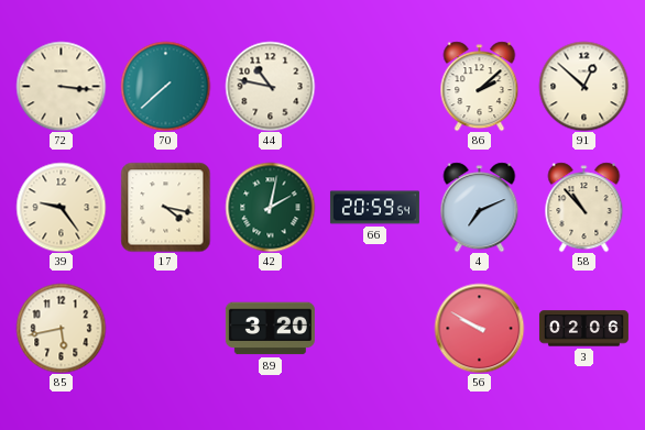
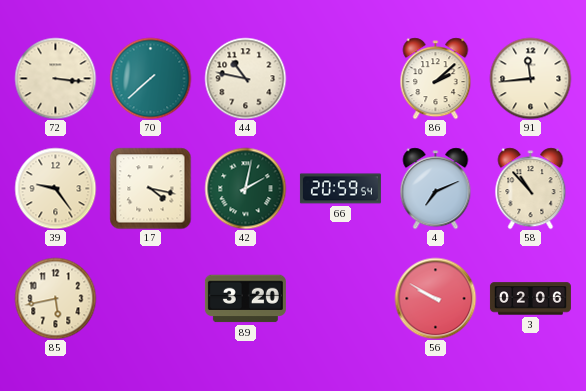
91: 12:52 -> 11:44 (530, 78)
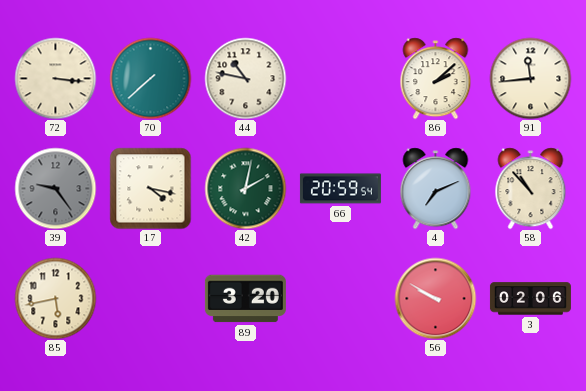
39 dial: cream -> grey (55, 188)
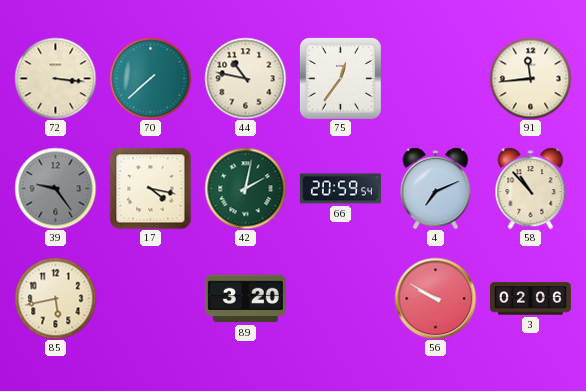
75: none -> 12:36 (340, 78)
86: 2:08 -> none (436, 78)
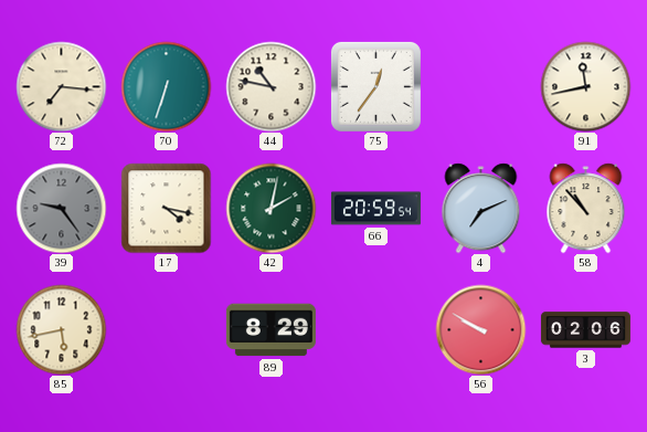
72: 3:16 -> 7:16 (61, 86)
70: 7:38 -> 6:33 (166, 86)
91: 11:44 -> 11:43 (585, 86)
89: 3:20 -> 8:29 (271, 330)
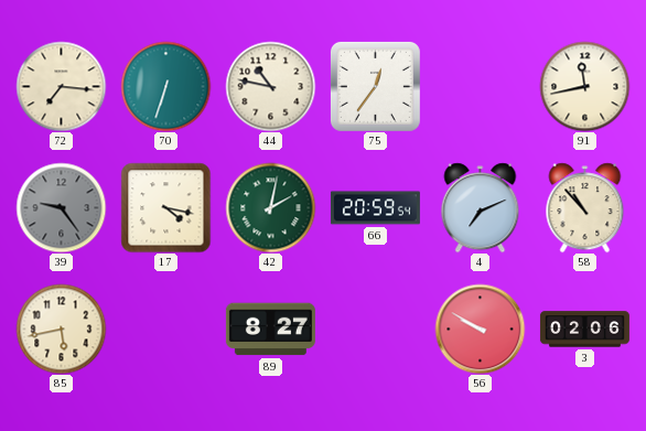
89: 8:29 -> 8:27 (270, 330)
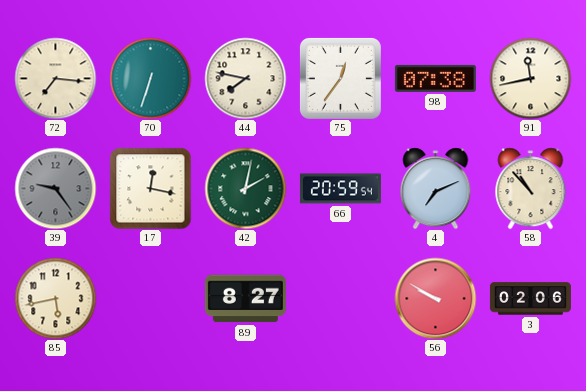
44: 10:47 -> 7:47 (245, 78)
98: none -> 07:38 (435, 78)
17: 4:17 -> 12:17 (150, 188)
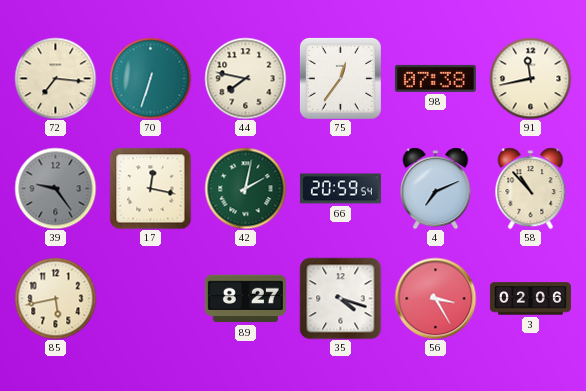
35: none -> 4:18 (340, 298)
56: 9:50 -> 3:25 (435, 298)
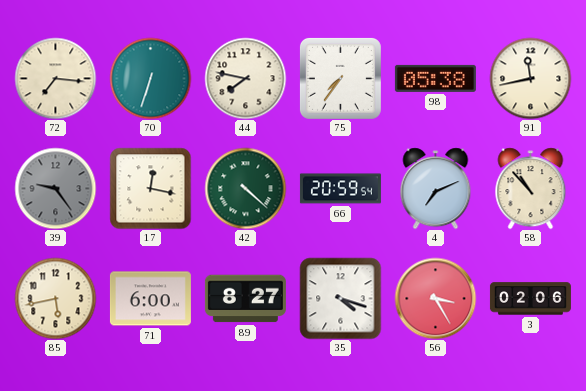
75: 12:36 -> 7:36 (340, 78)
98: 07:38 -> 05:38 (435, 78)
42: 2:02 -> 4:22 (245, 188)
71: none -> 6:00 (150, 299)
